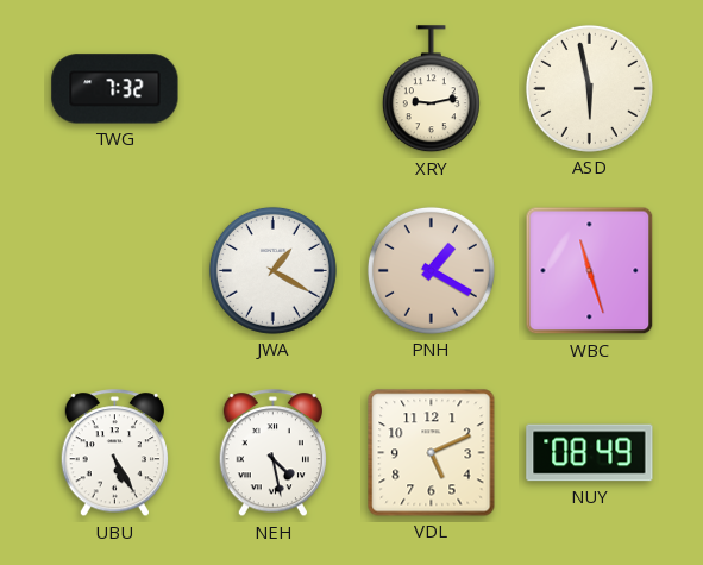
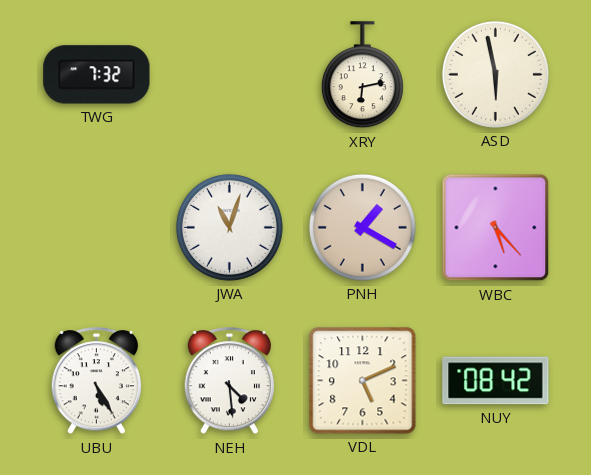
XRY: 9:13 -> 6:13 (362, 75)
JWA: 1:20 -> 11:03 (229, 227)
WBC: 11:27 -> 5:23 (496, 228)
NEH: 4:28 -> 4:29 (229, 381)
NUY: 08:49 -> 08:42 (496, 381)
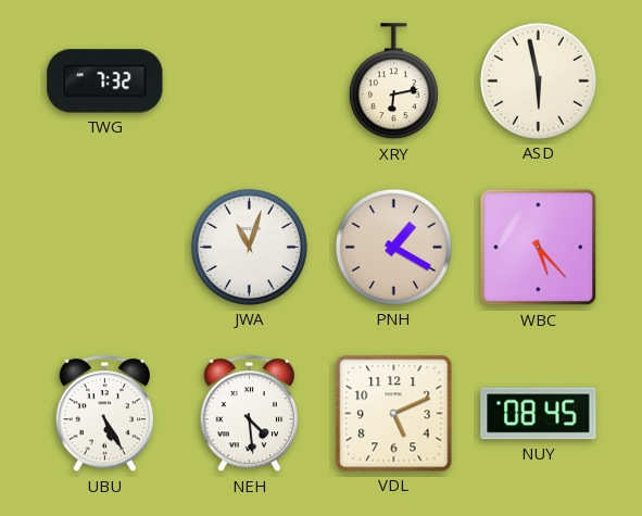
NUY: 08:42 -> 08:45 (539, 414)
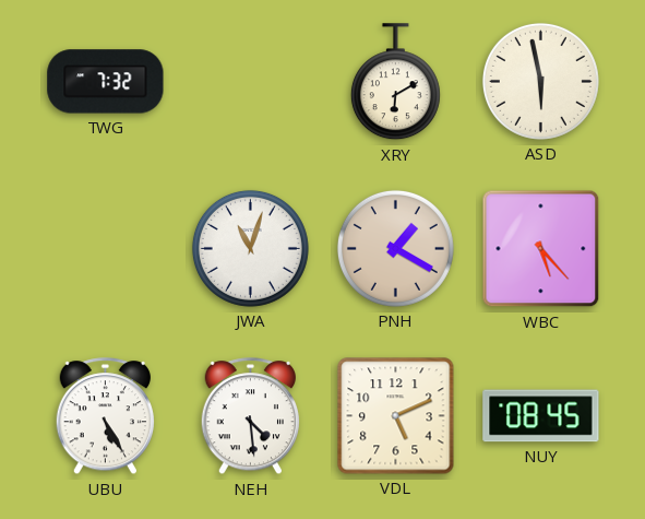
XRY: 6:13 -> 6:10 (395, 82)
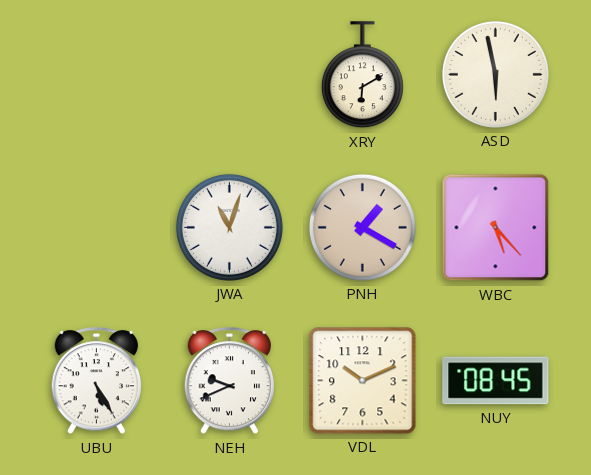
TWG: 7:32 -> none (106, 82)
NEH: 4:29 -> 9:41 (229, 381)
VDL: 5:11 -> 10:11 (363, 381)
